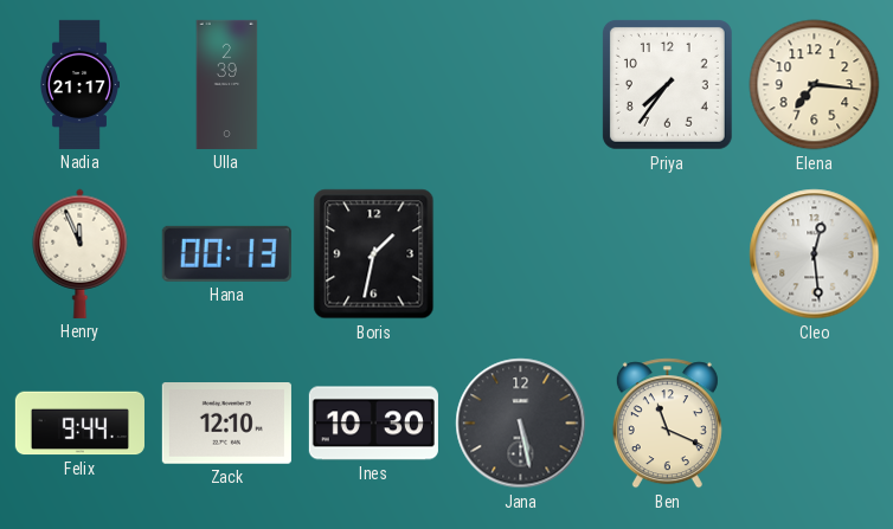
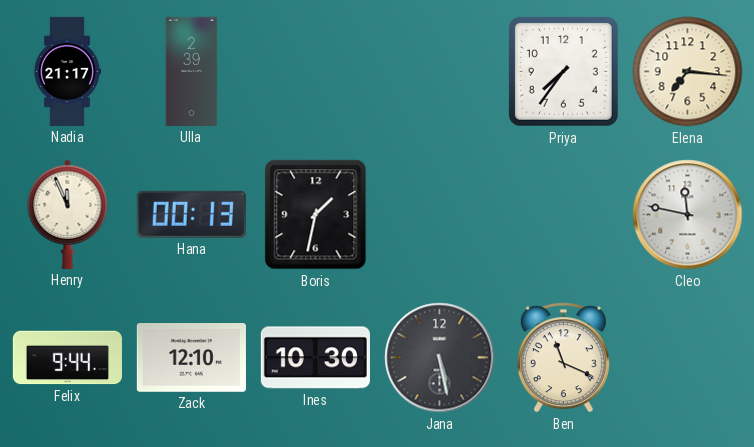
Cleo: 12:29 -> 11:47 (688, 215)
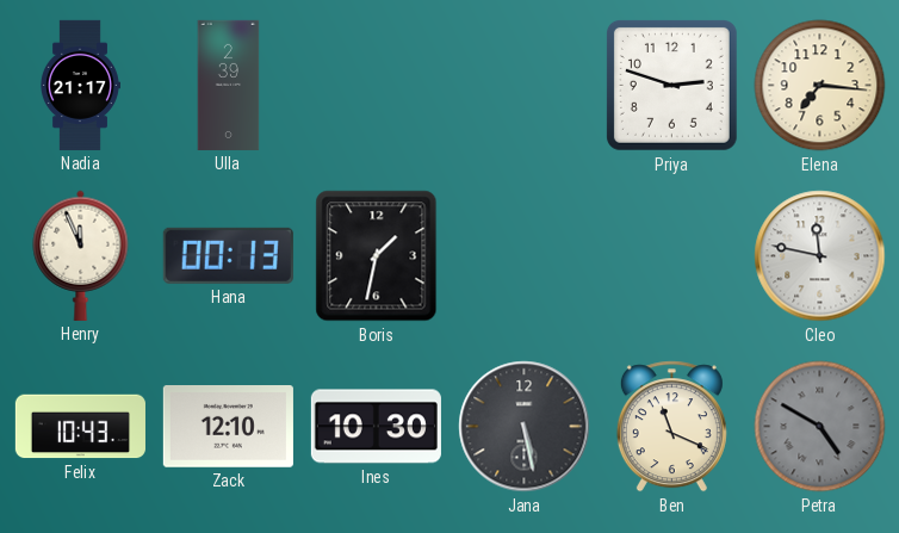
Priya: 7:36 -> 2:48 (671, 85)
Felix: 9:44 -> 10:43 (80, 427)
Petra: none -> 4:50 (820, 427)
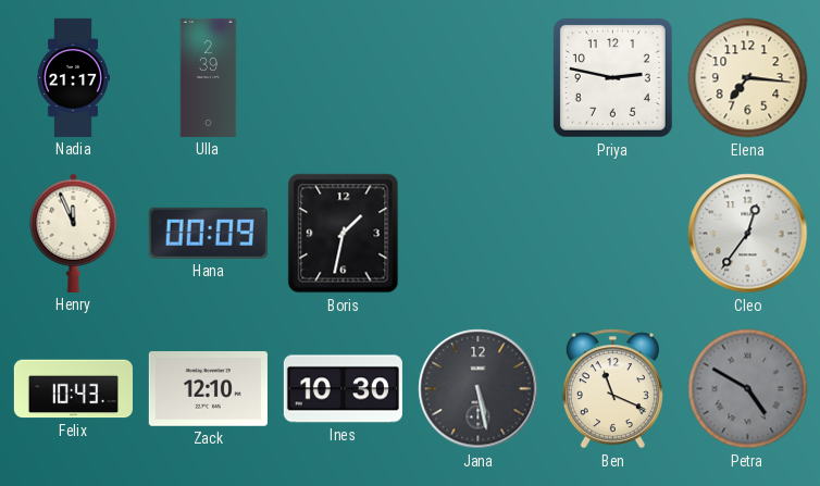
Priya: 2:48 -> 2:47 (612, 77)
Hana: 00:13 -> 00:09 (208, 233)
Cleo: 11:47 -> 12:36 (748, 234)
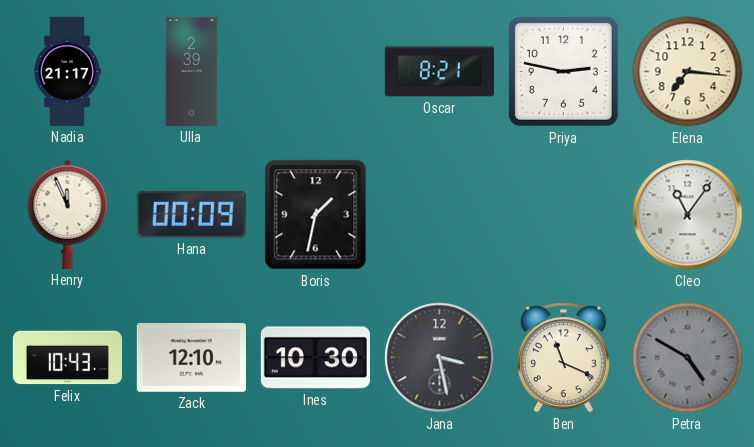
Oscar: none -> 8:21 (439, 72)
Cleo: 12:36 -> 11:06 (688, 215)
Jana: 5:28 -> 3:28 (440, 358)
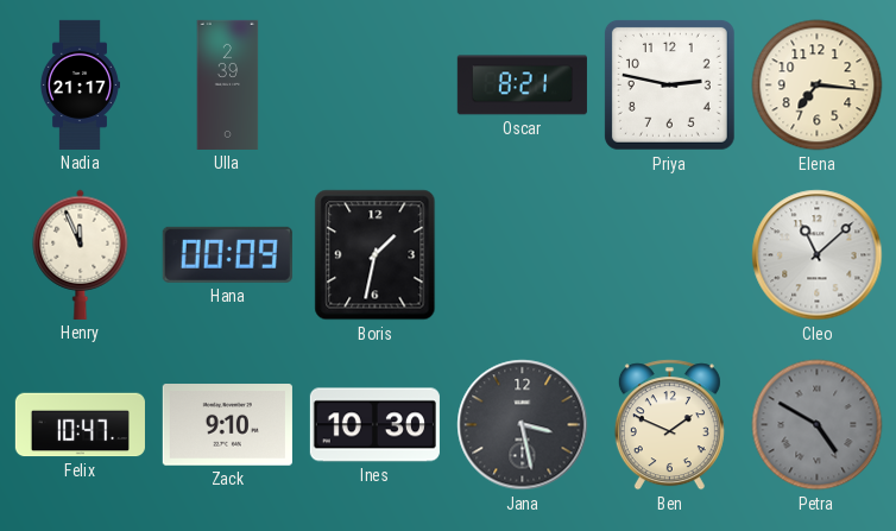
Cleo: 11:06 -> 11:08 (818, 255)
Felix: 10:43 -> 10:47 (80, 425)
Zack: 12:10 -> 9:10 (227, 425)
Ben: 11:19 -> 1:49 (669, 425)
